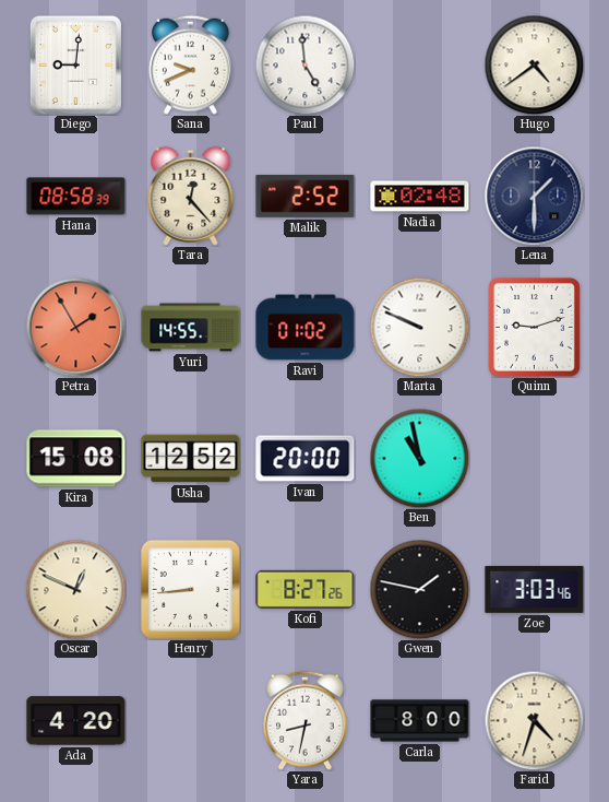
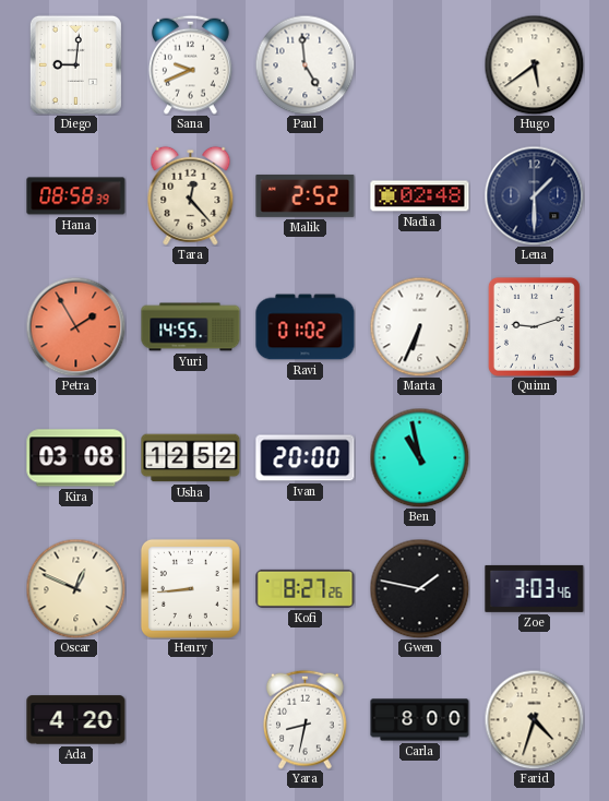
Hugo: 4:39 -> 5:39 (534, 64)
Marta: 9:49 -> 6:34 (419, 326)
Kira: 15:08 -> 03:08 (76, 458)
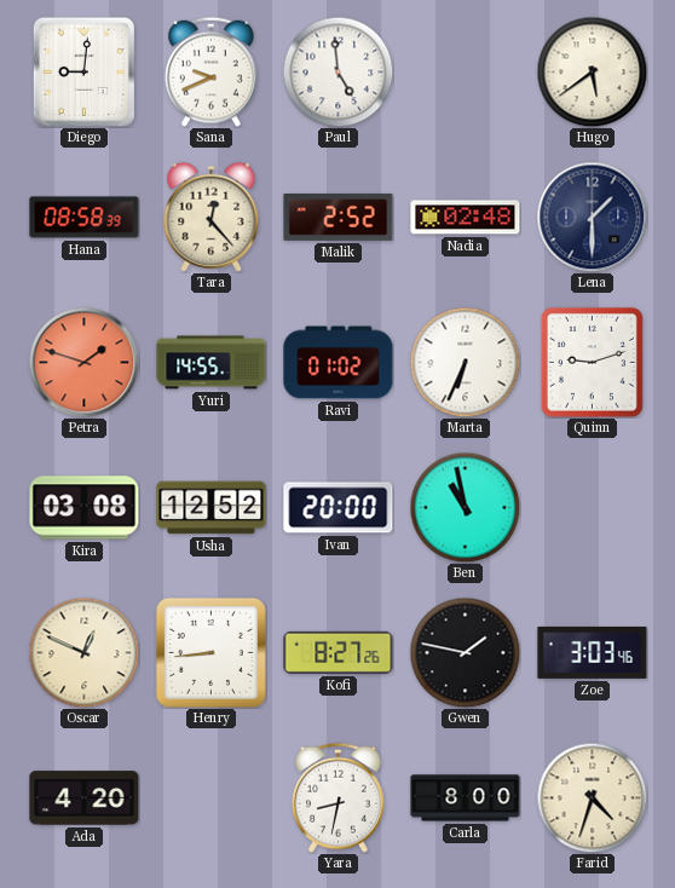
Petra: 1:55 -> 1:48 (83, 362)
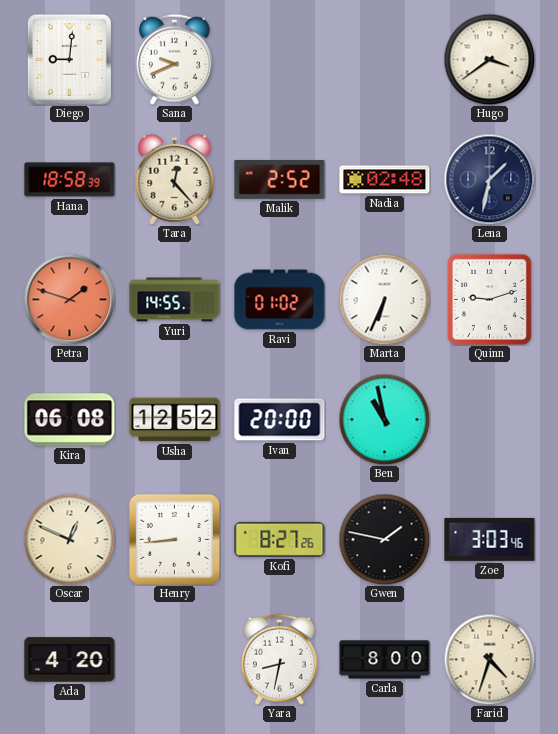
Paul: 4:59 -> none (337, 71)
Hugo: 5:39 -> 3:39 (489, 59)
Hana: 08:58 -> 18:58 (70, 180)
Lena: 1:30 -> 1:32 (489, 179)
Kira: 03:08 -> 06:08 (70, 420)
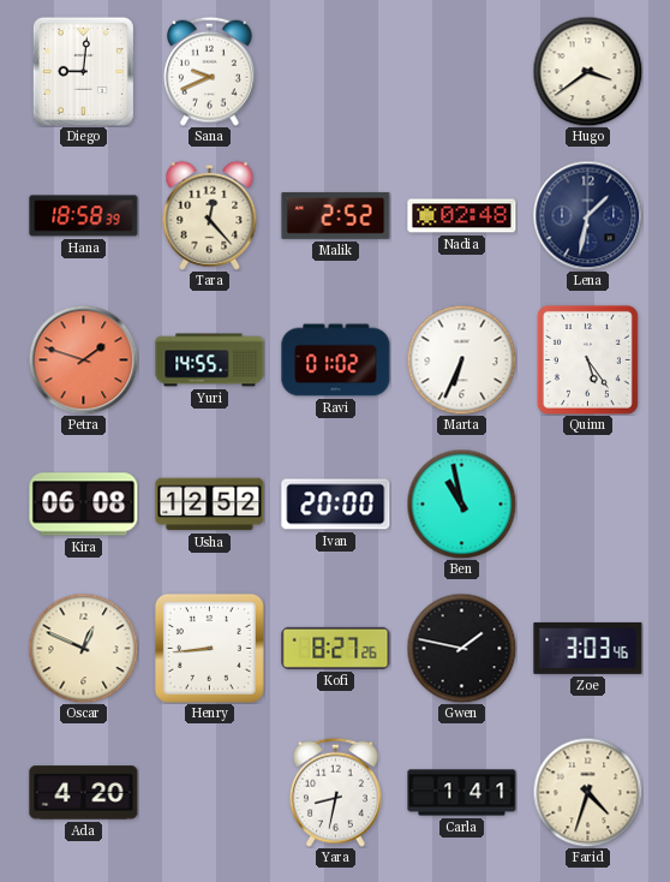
Quinn: 9:12 -> 5:24 (587, 359)
Carla: 8:00 -> 1:41 (462, 793)
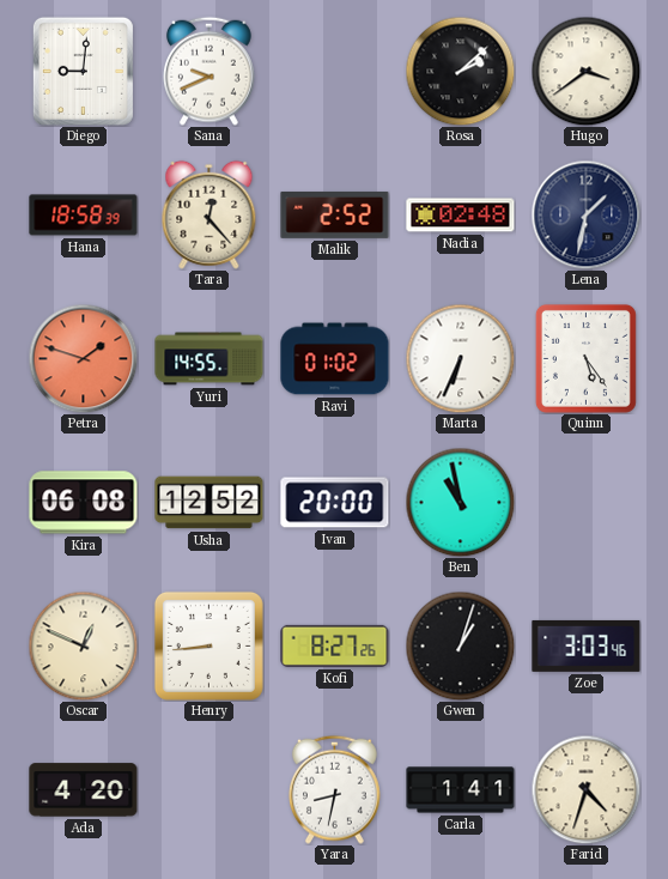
Rosa: none -> 2:08 (460, 71)
Gwen: 1:47 -> 1:03 (460, 645)
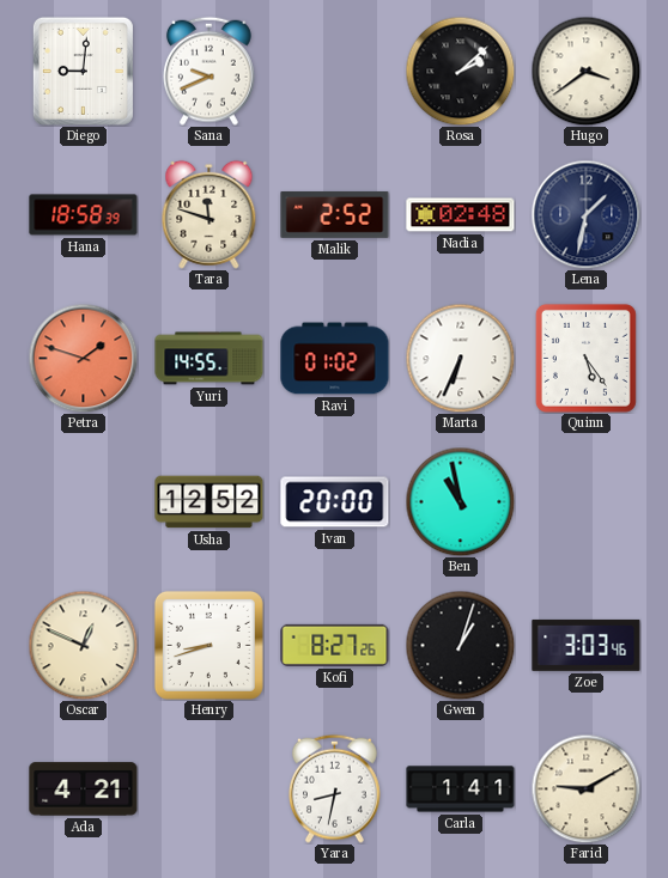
Tara: 12:23 -> 11:48 (209, 214)
Kira: 06:08 -> none (84, 503)
Henry: 8:44 -> 8:42 (208, 645)
Ada: 4:20 -> 4:21 (84, 789)
Farid: 4:33 -> 9:10 (585, 788)
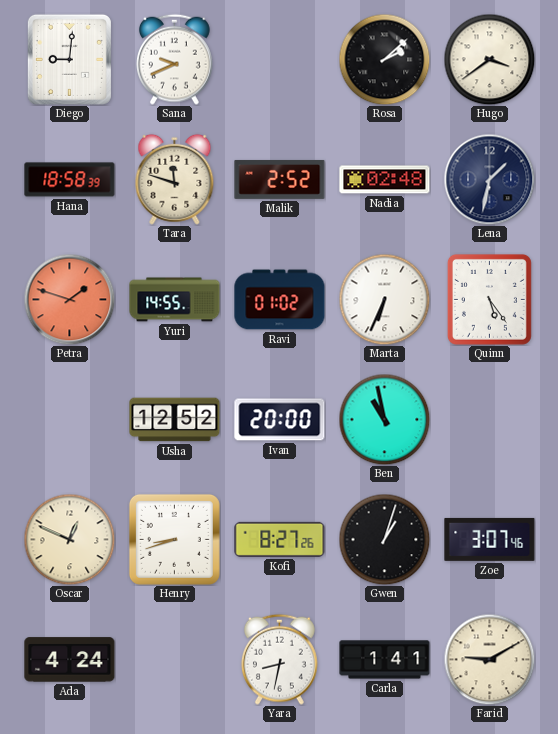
Zoe: 3:03 -> 3:07 (490, 539)
Ada: 4:21 -> 4:24 (70, 660)
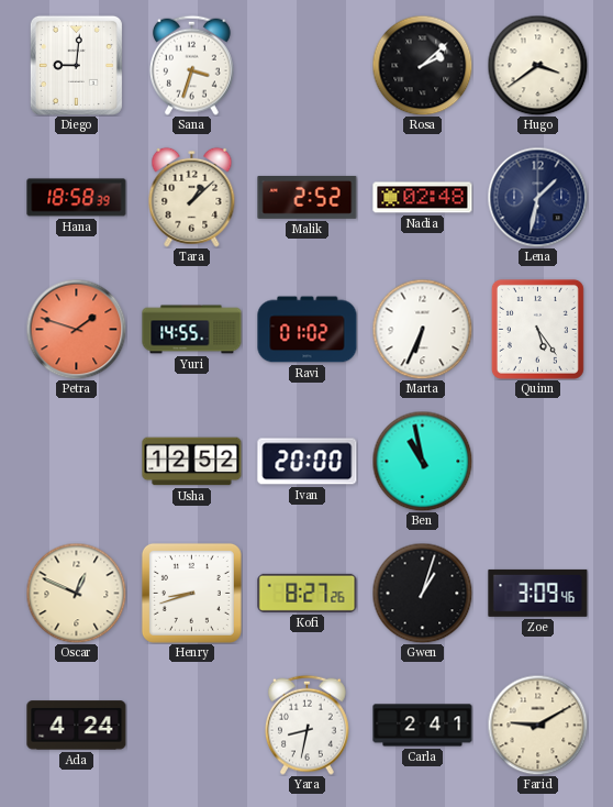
Sana: 9:41 -> 3:33 (192, 65)
Tara: 11:48 -> 1:08 (192, 197)
Zoe: 3:07 -> 3:09 (538, 593)
Carla: 1:41 -> 2:41 (423, 726)
